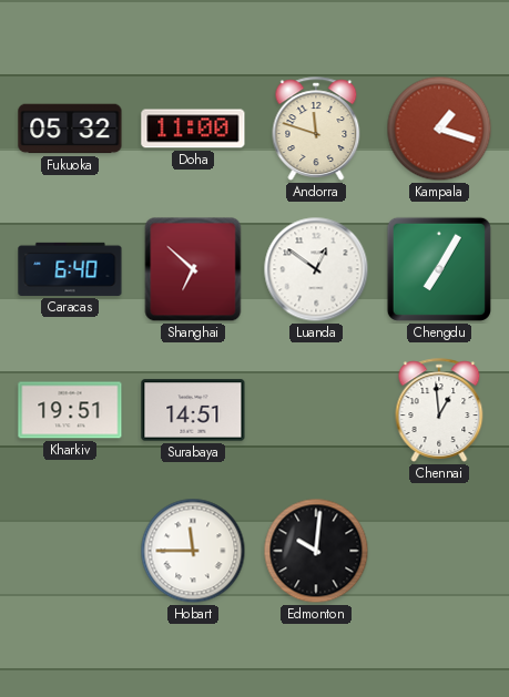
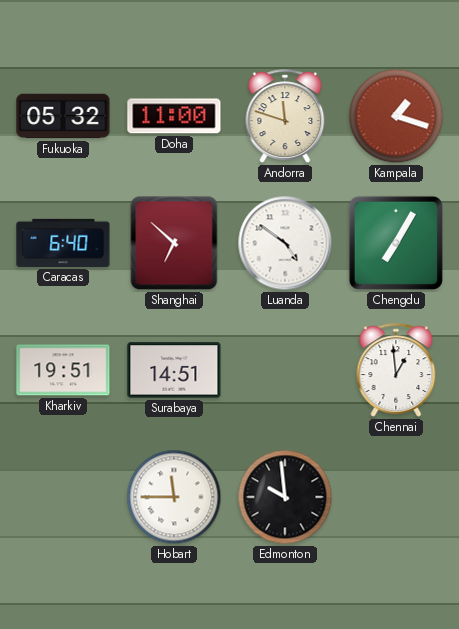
Luanda: 12:51 -> 4:51 (285, 243)
Edmonton: 10:01 -> 9:59 (285, 497)
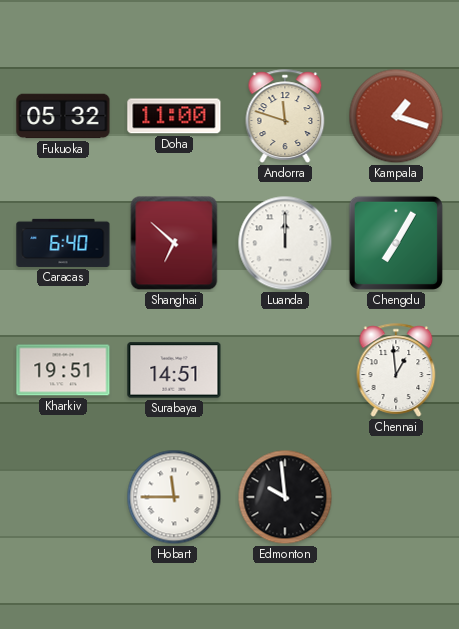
Luanda: 4:51 -> 12:00 (285, 243)
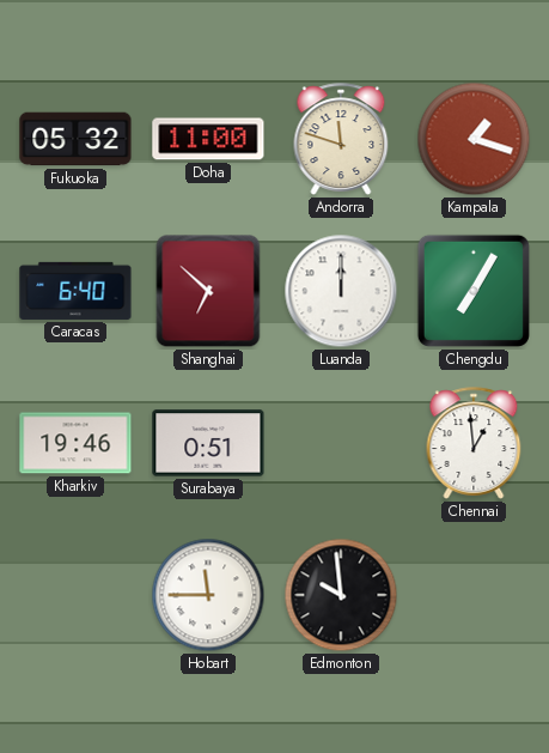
Kharkiv: 19:51 -> 19:46 (75, 443)
Surabaya: 14:51 -> 0:51 (208, 443)
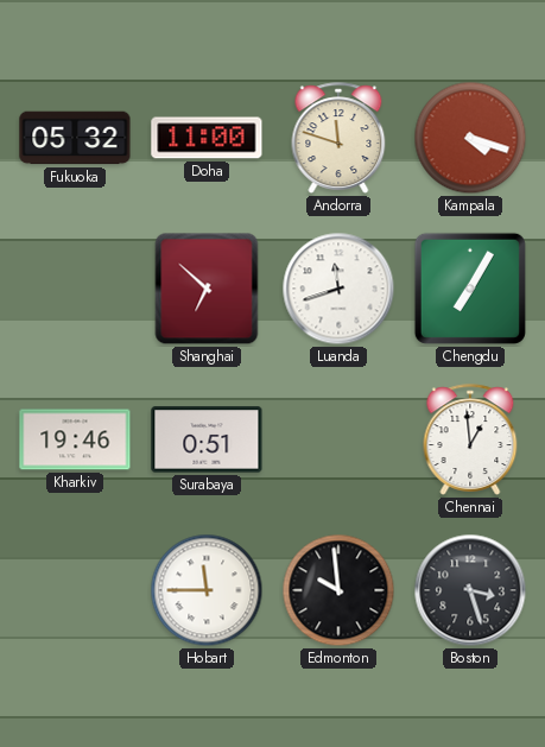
Kampala: 1:18 -> 4:18 (470, 138)
Caracas: 6:40 -> none (75, 291)
Luanda: 12:00 -> 11:42 (338, 289)
Boston: none -> 3:27 (470, 590)
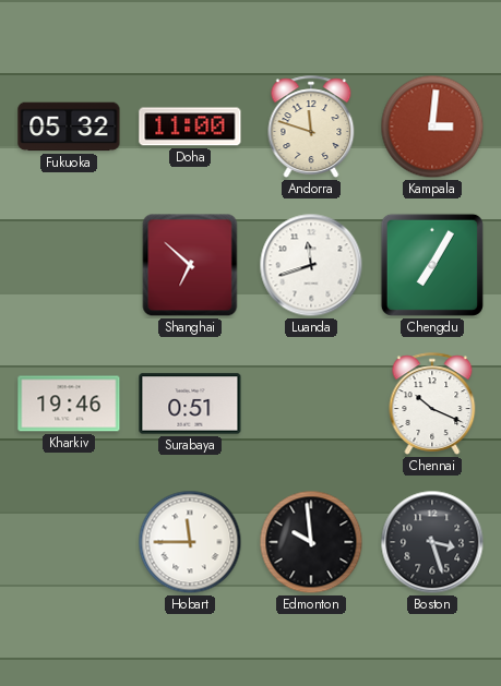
Kampala: 4:18 -> 3:01 (432, 127)
Chennai: 12:59 -> 10:19 (432, 404)
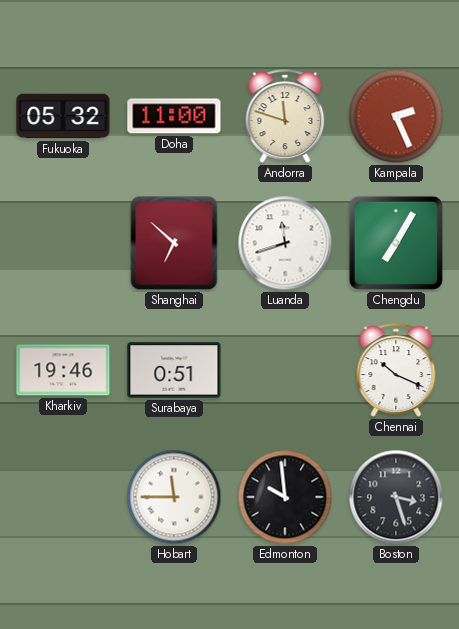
Kampala: 3:01 -> 2:26 (396, 116)
